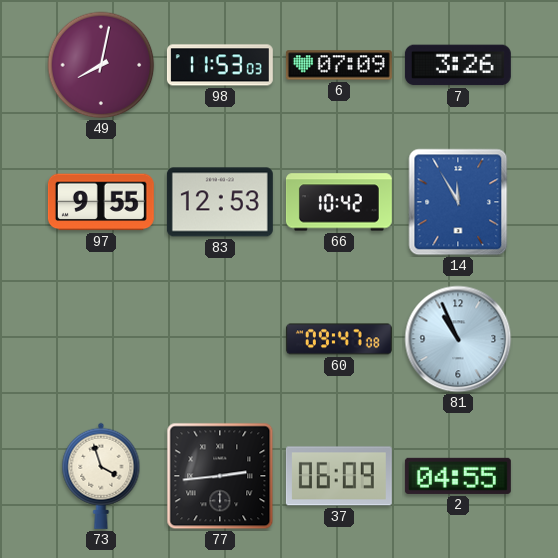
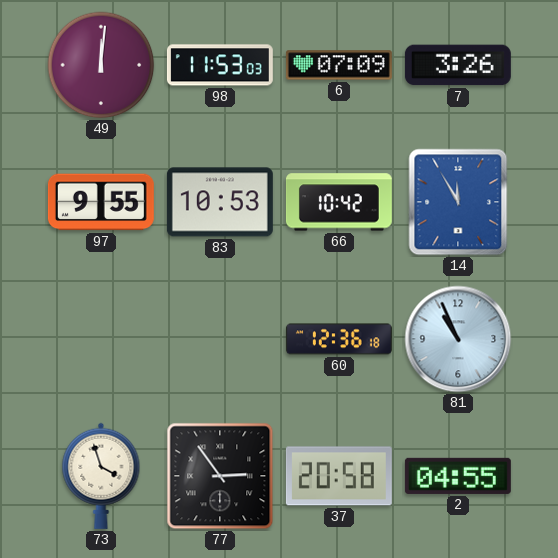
49: 8:02 -> 12:01 (101, 65)
83: 12:53 -> 10:53 (220, 202)
60: 09:47 -> 12:36 (339, 339)
77: 2:44 -> 2:54 (220, 476)
37: 06:09 -> 20:58 (339, 476)
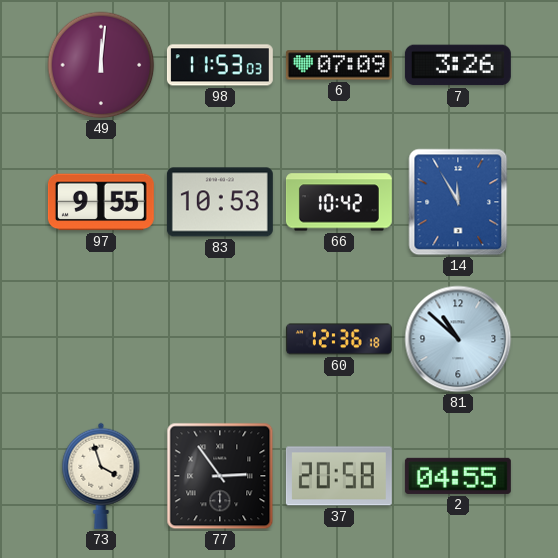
81: 10:56 -> 10:52 (458, 339)
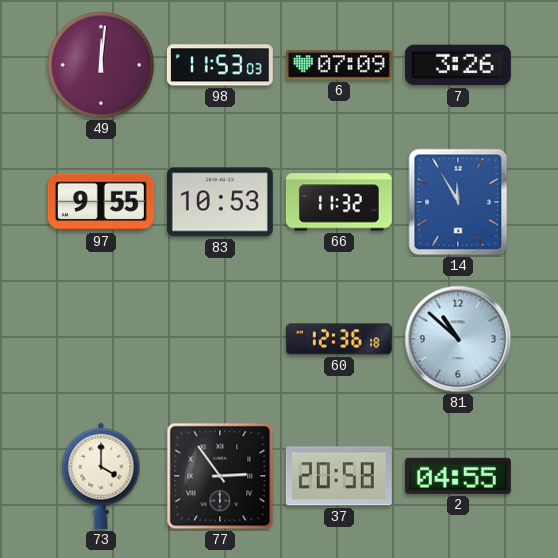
66: 10:42 -> 11:32 (339, 202)
73: 3:57 -> 4:00 (101, 476)
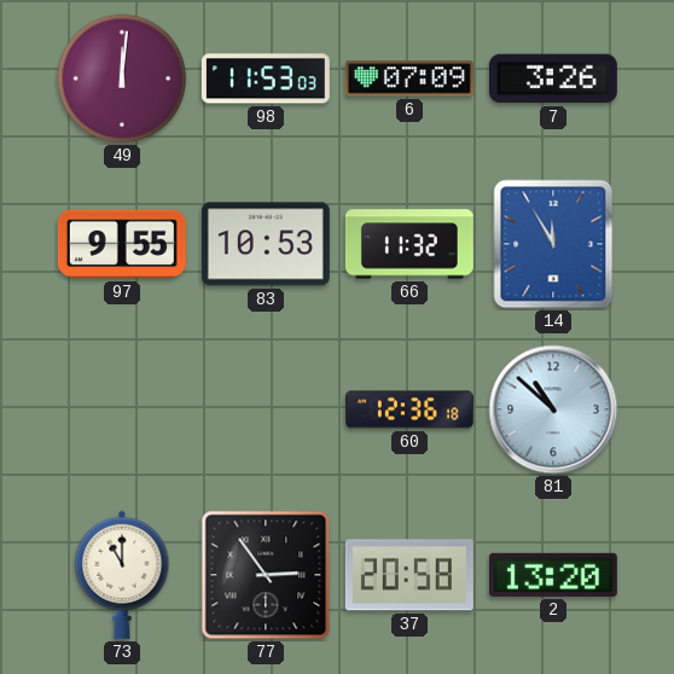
73: 4:00 -> 11:00 (122, 575)
2: 04:55 -> 13:20 (553, 575)
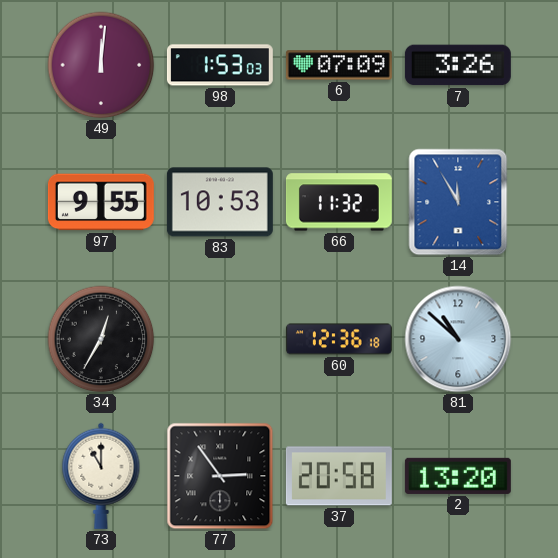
98: 11:53 -> 1:53 (220, 65)
34: none -> 12:35 (101, 339)
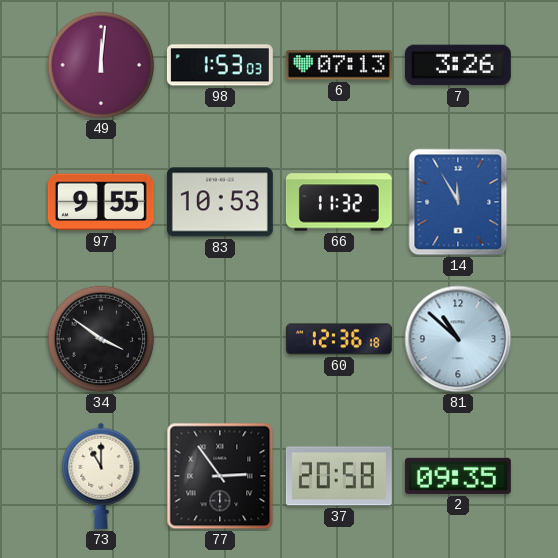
6: 07:09 -> 07:13 (339, 65)
34: 12:35 -> 3:51 (101, 339)
2: 13:20 -> 09:35 (458, 476)
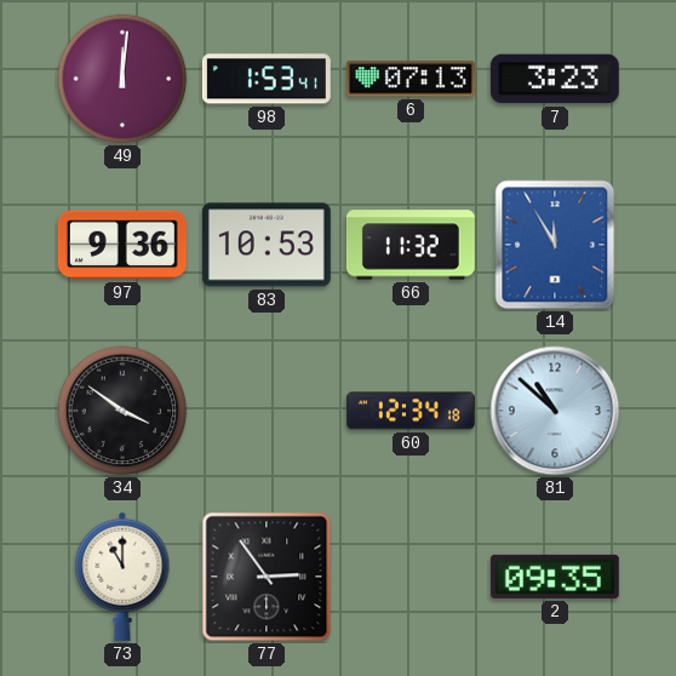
98: 1:53:03 -> 1:53:41 (267, 79)
7: 3:26 -> 3:23 (555, 79)
97: 9:55 -> 9:36 (122, 245)
60: 12:36 -> 12:34 (411, 411)
37: 20:58 -> none (339, 476)
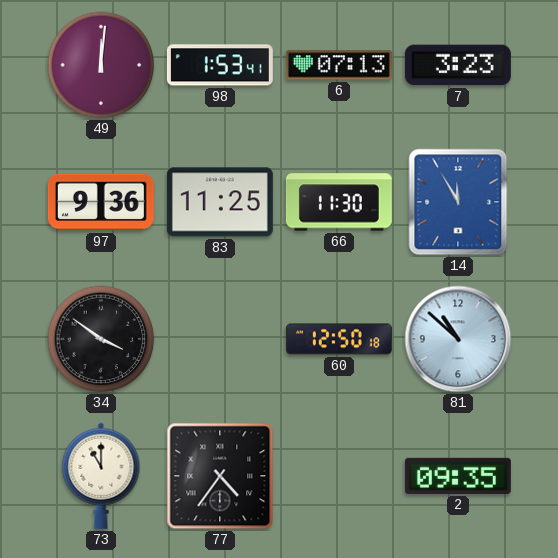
83: 10:53 -> 11:25 (220, 202)
66: 11:32 -> 11:30 (339, 202)
60: 12:34 -> 12:50 (339, 339)
77: 2:54 -> 4:36 (220, 476)
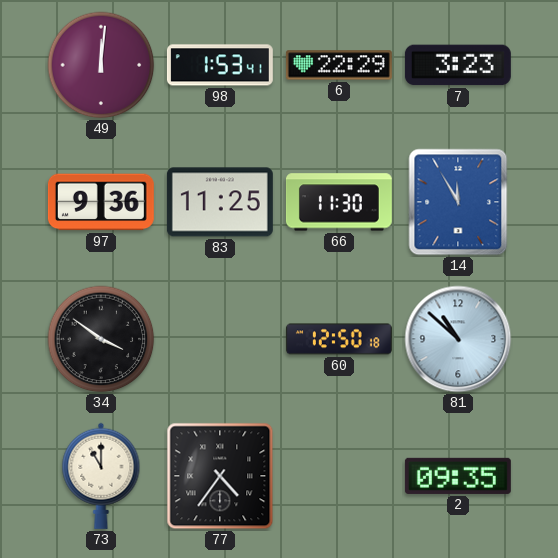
6: 07:13 -> 22:29 (339, 65)
